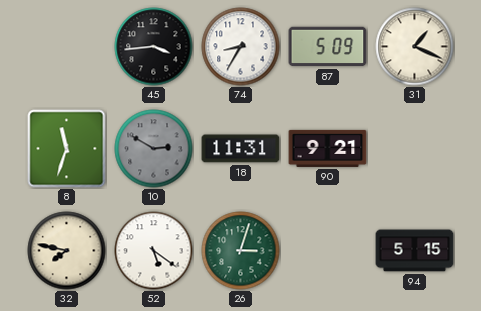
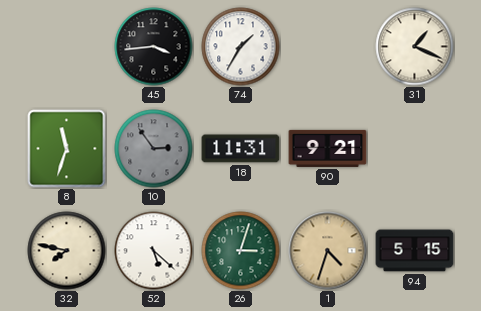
74: 8:35 -> 1:35 (241, 47)
87: 5:09 -> none (328, 47)
10: 2:50 -> 2:54 (154, 149)
52: 5:21 -> 5:22 (154, 251)
1: none -> 4:33 (328, 251)
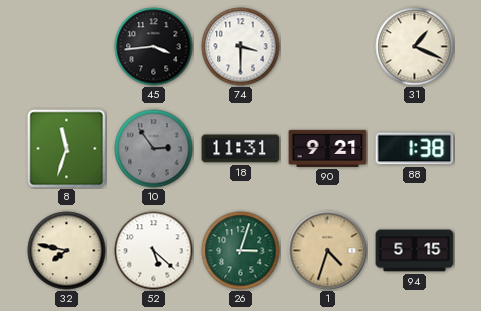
74: 1:35 -> 3:30 (241, 47)
88: none -> 1:38 (415, 149)
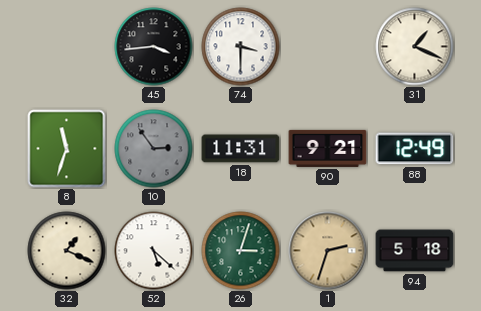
88: 1:38 -> 12:49 (415, 149)
32: 7:47 -> 1:19 (67, 251)
1: 4:33 -> 2:33 (328, 251)
94: 5:15 -> 5:18 (415, 251)
